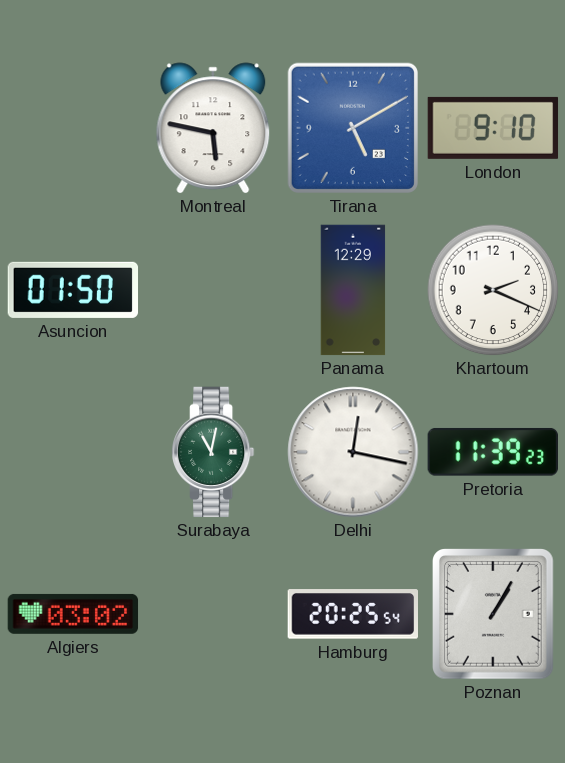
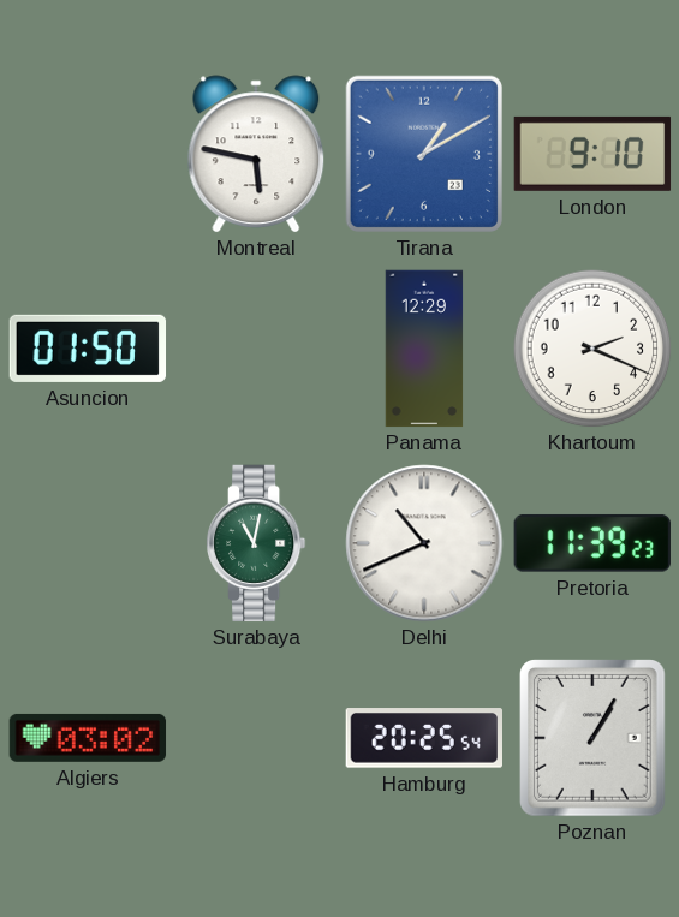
Tirana: 5:10 -> 1:10 (423, 153)
Delhi: 12:17 -> 10:41 (424, 543)
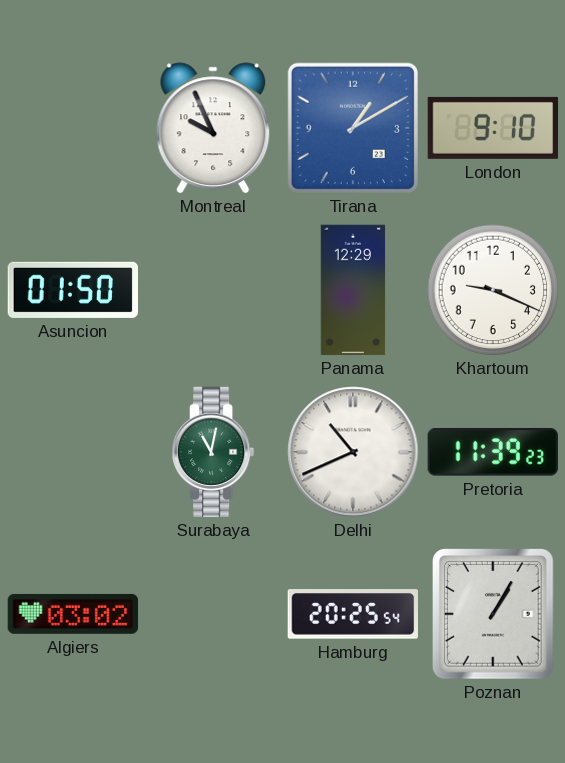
Montreal: 5:47 -> 9:56 (213, 128)
Khartoum: 2:19 -> 9:19 (493, 290)
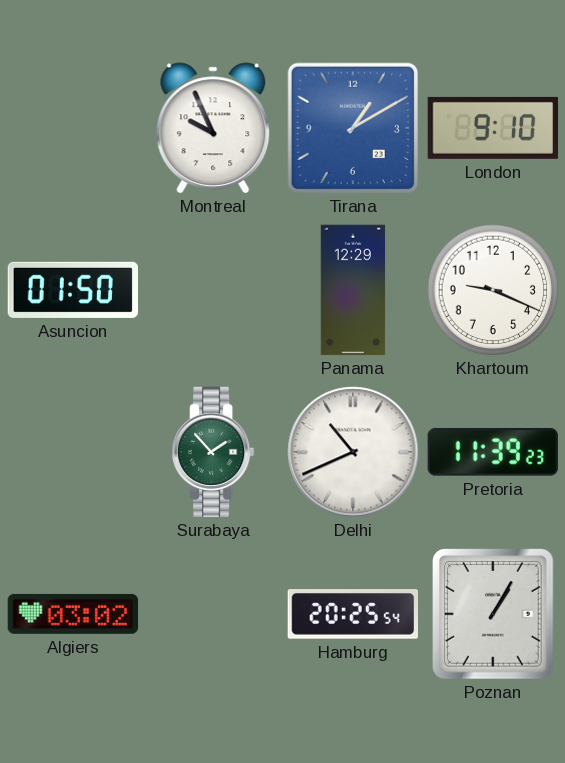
Surabaya: 11:02 -> 1:53 (213, 452)
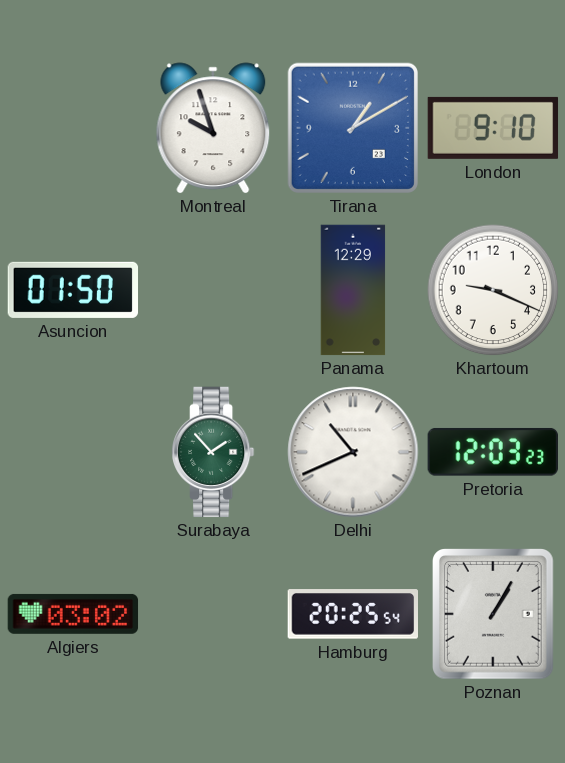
Montreal: 9:56 -> 9:57 (213, 128)
Pretoria: 11:39 -> 12:03 (493, 452)
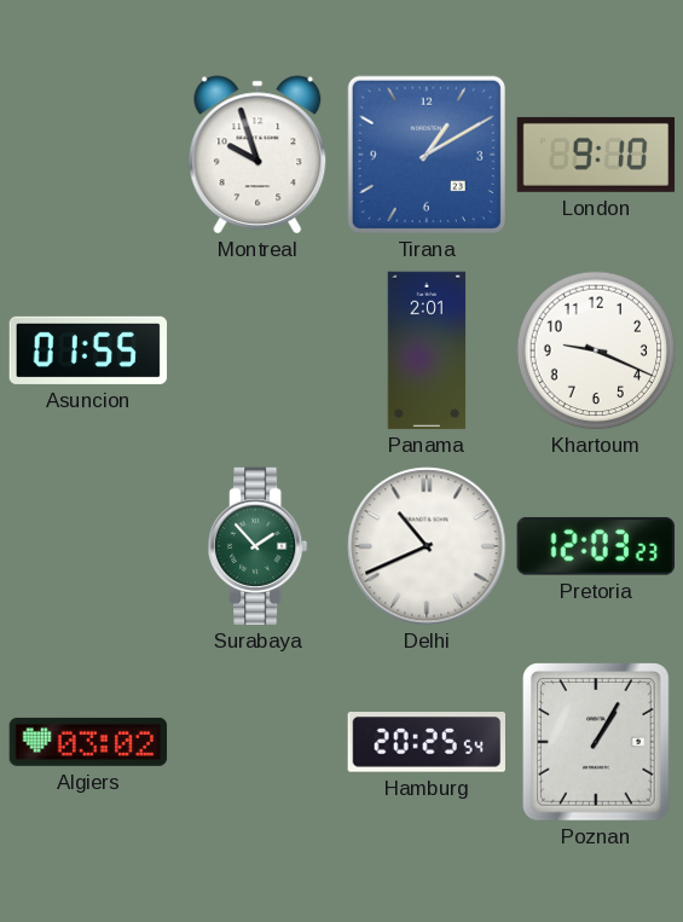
Asuncion: 01:50 -> 01:55 (88, 350)
Panama: 12:29 -> 2:01 (427, 350)
